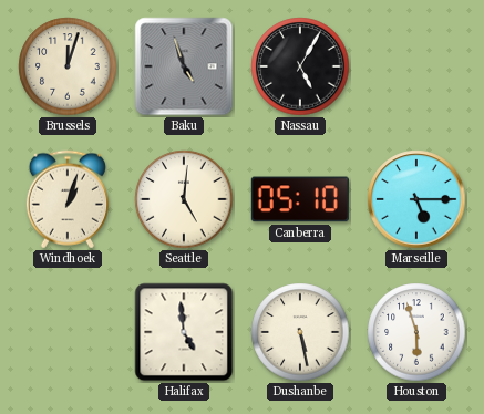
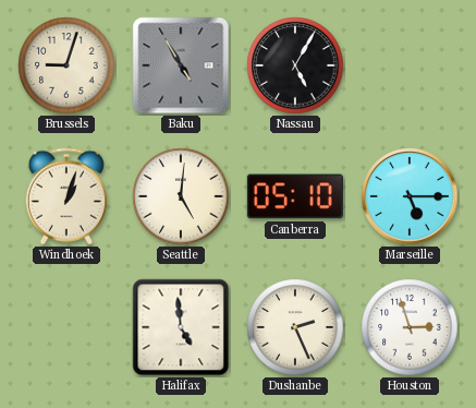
Brussels: 12:03 -> 9:03 (66, 65)
Baku: 4:57 -> 4:55 (181, 65)
Dushanbe: 5:28 -> 2:26 (295, 327)
Houston: 5:57 -> 2:57 (410, 327)
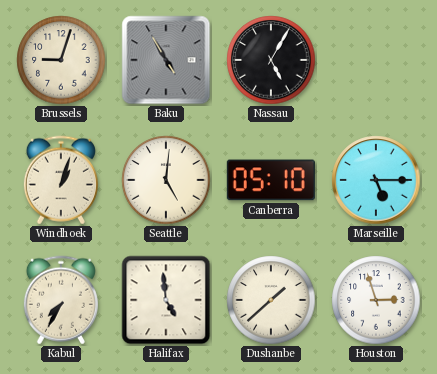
Kabul: none -> 7:35 (61, 300)
Dushanbe: 2:26 -> 1:38 (271, 300)
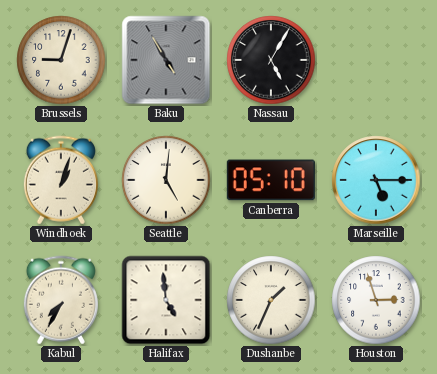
Dushanbe: 1:38 -> 1:34 (271, 300)
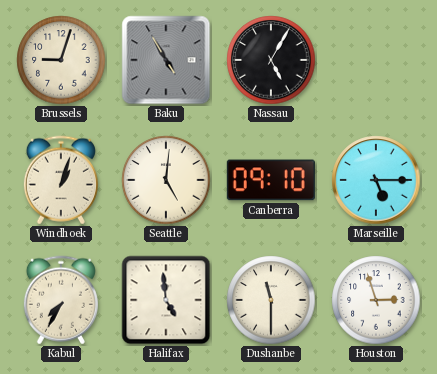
Canberra: 05:10 -> 09:10 (271, 180)
Dushanbe: 1:34 -> 11:30 (271, 300)
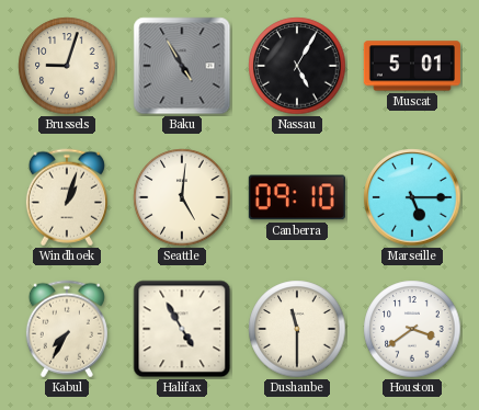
Muscat: none -> 5:01 (412, 66)
Halifax: 4:59 -> 4:55 (182, 329)
Houston: 2:57 -> 3:39 (412, 329)
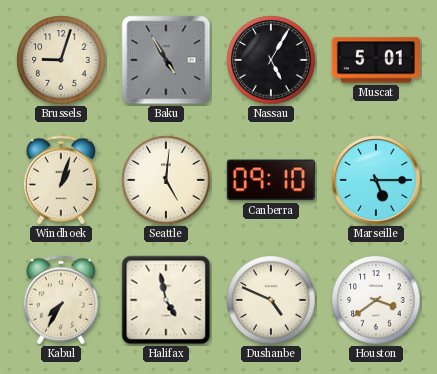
Halifax: 4:55 -> 4:58 (166, 300)
Dushanbe: 11:30 -> 4:49 (271, 300)
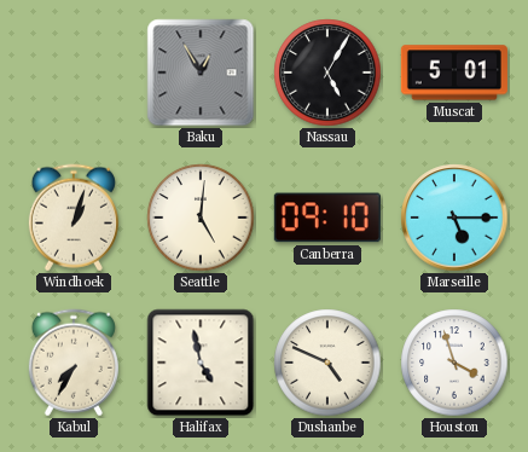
Brussels: 9:03 -> none (61, 60)
Baku: 4:55 -> 12:55 (201, 73)
Houston: 3:39 -> 3:57 (454, 363)
